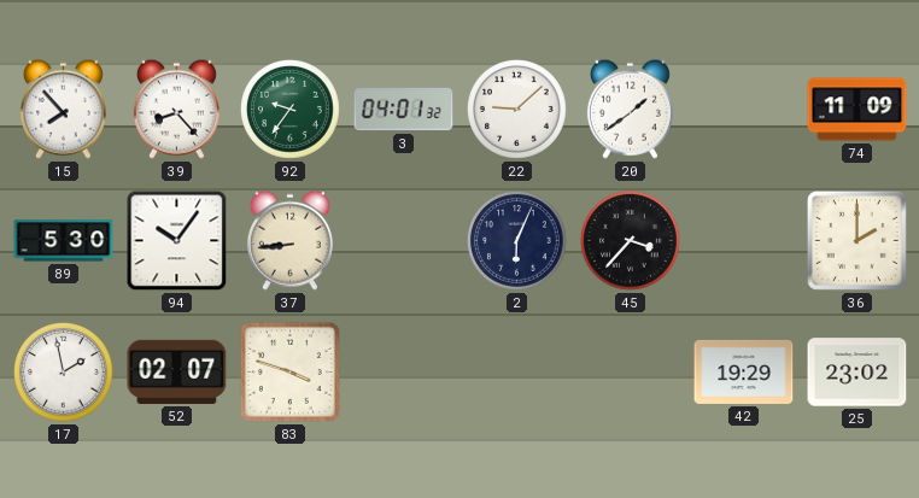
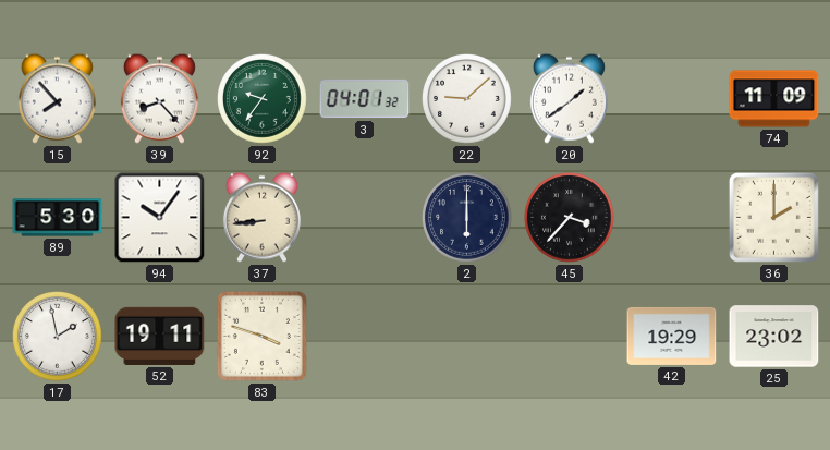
2: 6:04 -> 6:00 (467, 218)
52: 02:07 -> 19:11 (160, 336)
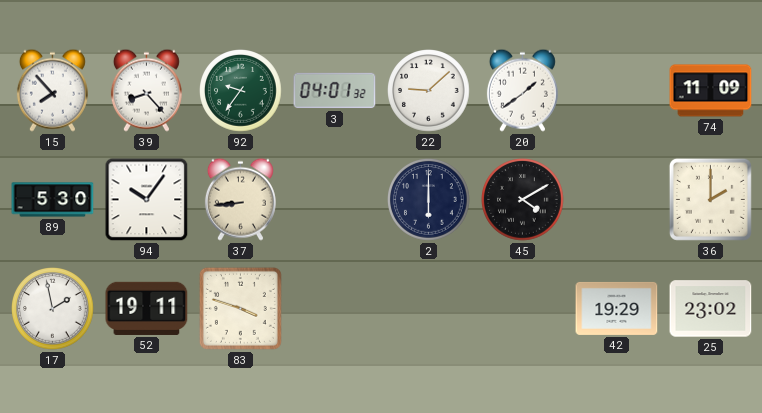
45: 3:37 -> 4:10 (523, 200)
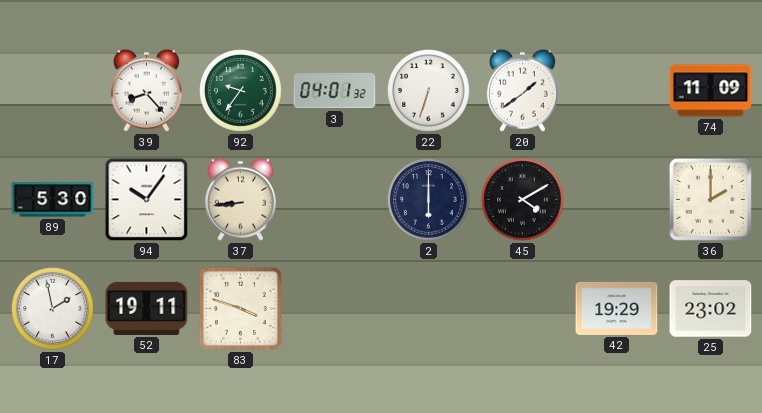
15: 7:53 -> none (52, 90)
22: 9:08 -> 6:33 (429, 91)
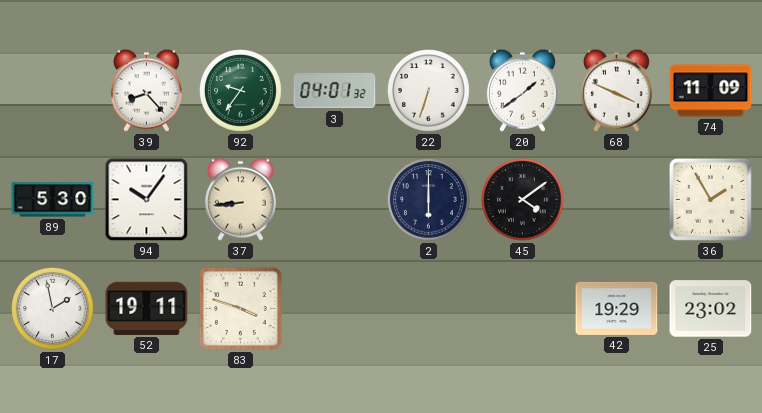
68: none -> 3:49 (616, 90)
45: 4:10 -> 4:09 (523, 200)
36: 2:00 -> 1:55 (710, 199)
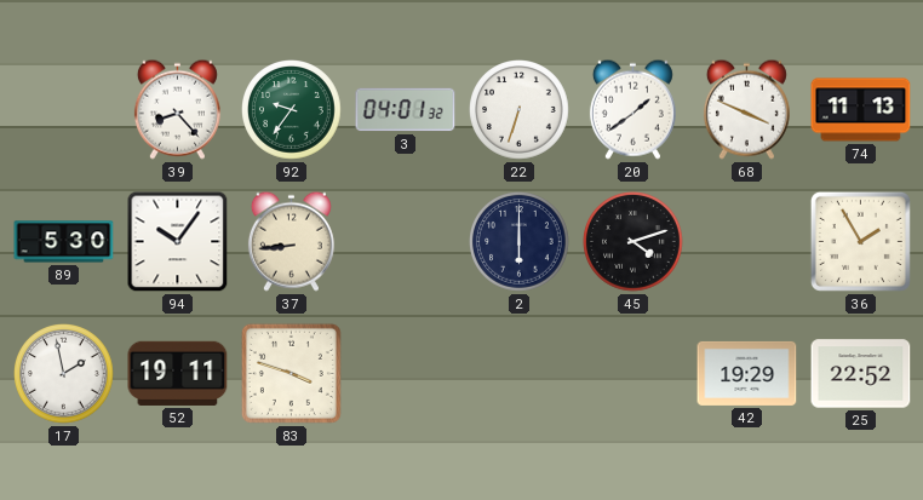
74: 11:09 -> 11:13 (861, 110)
45: 4:09 -> 4:12 (634, 242)
25: 23:02 -> 22:52 (861, 374)
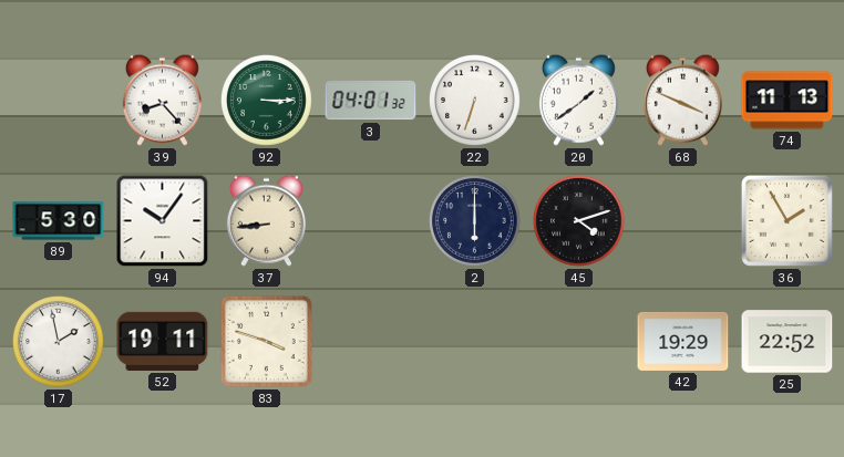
92: 9:36 -> 3:15 (267, 101)
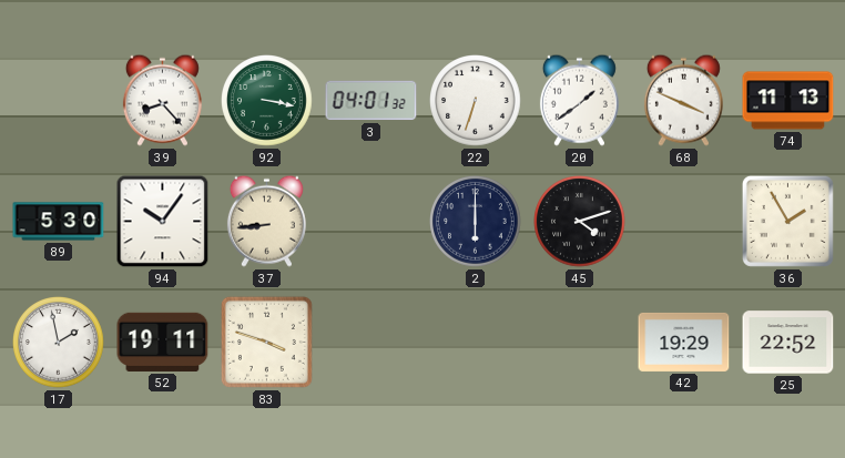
92: 3:15 -> 3:17 (267, 101)
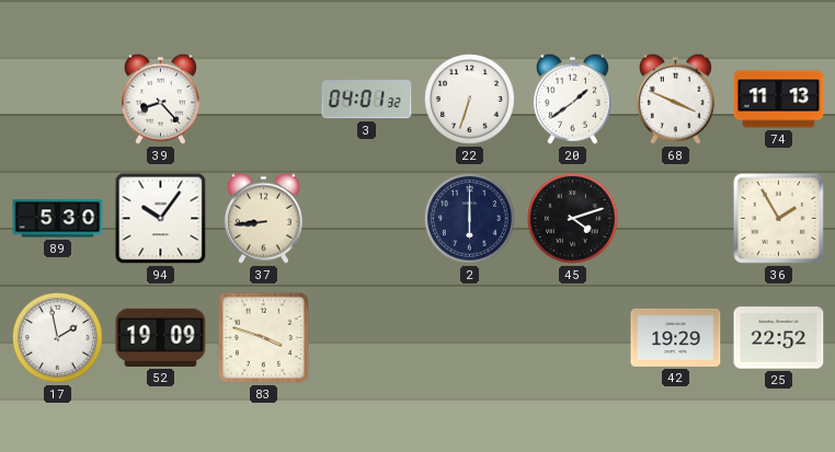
92: 3:17 -> none (267, 101)
52: 19:11 -> 19:09 (161, 337)
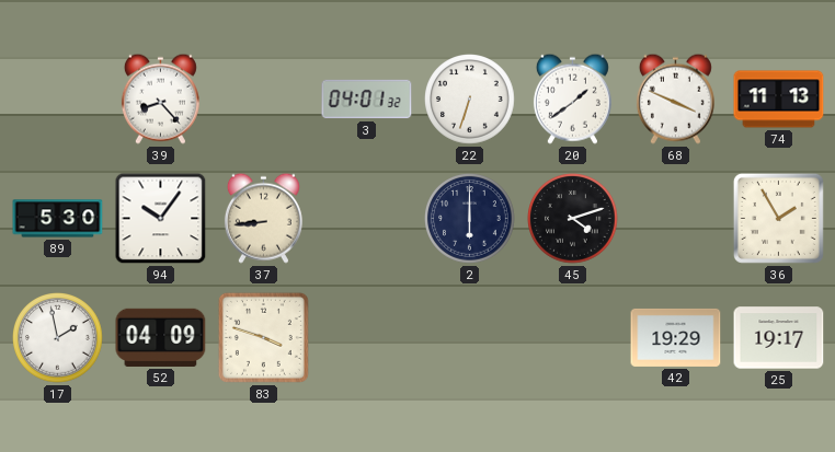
52: 19:09 -> 04:09 (161, 337)
25: 22:52 -> 19:17 (779, 338)
